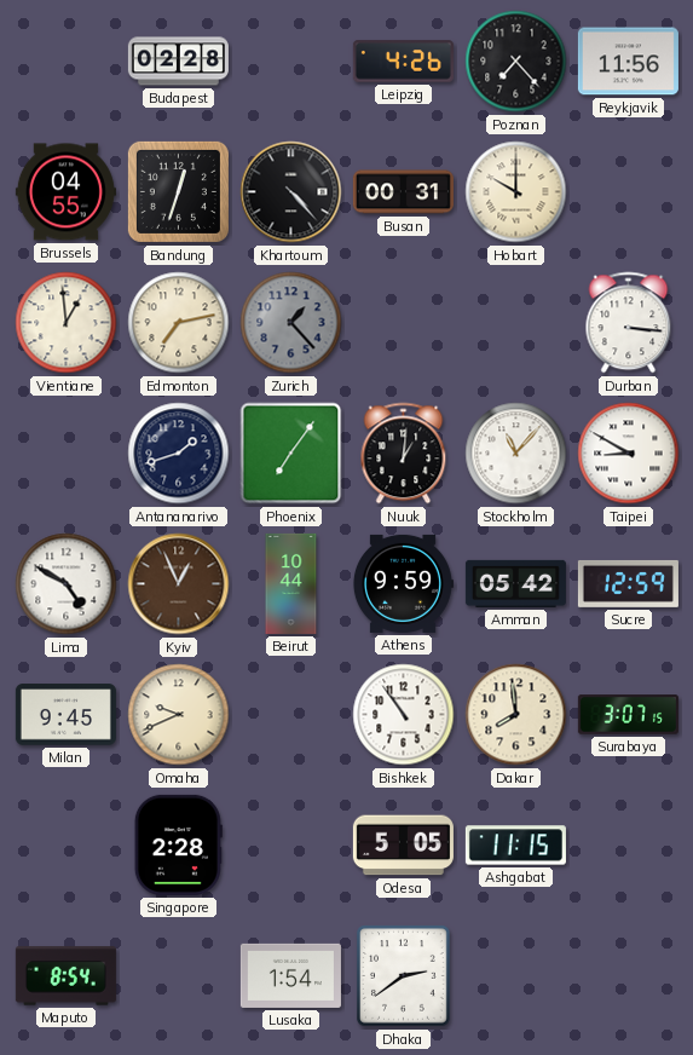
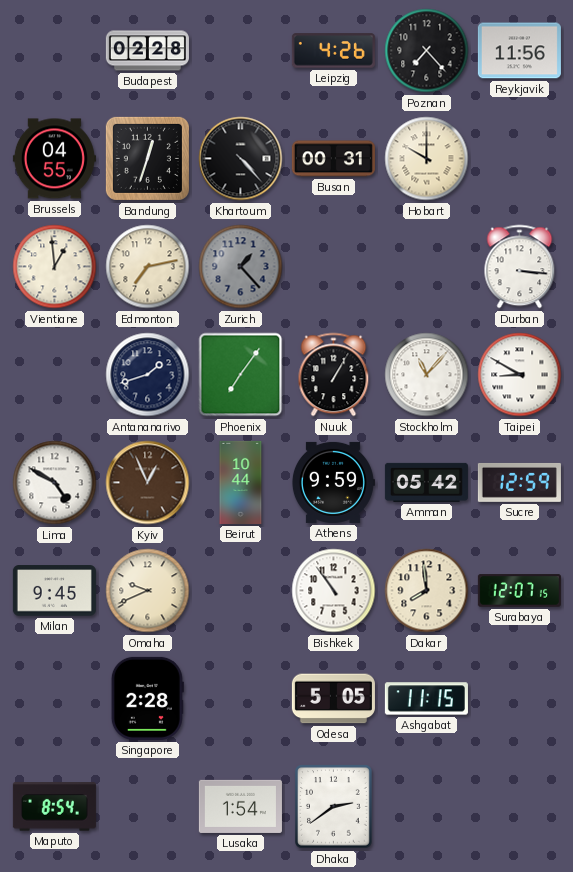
Nuuk: 1:01 -> 1:05 (334, 375)
Surabaya: 3:07 -> 12:07 (519, 591)
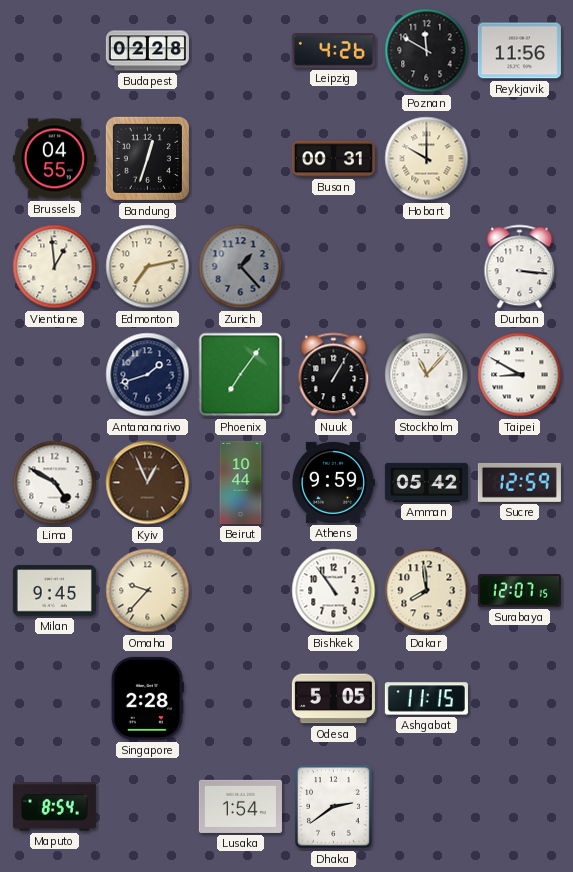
Poznan: 7:23 -> 11:50 (427, 51)
Khartoum: 4:23 -> none (241, 159)
Omaha: 9:41 -> 9:37 (148, 591)
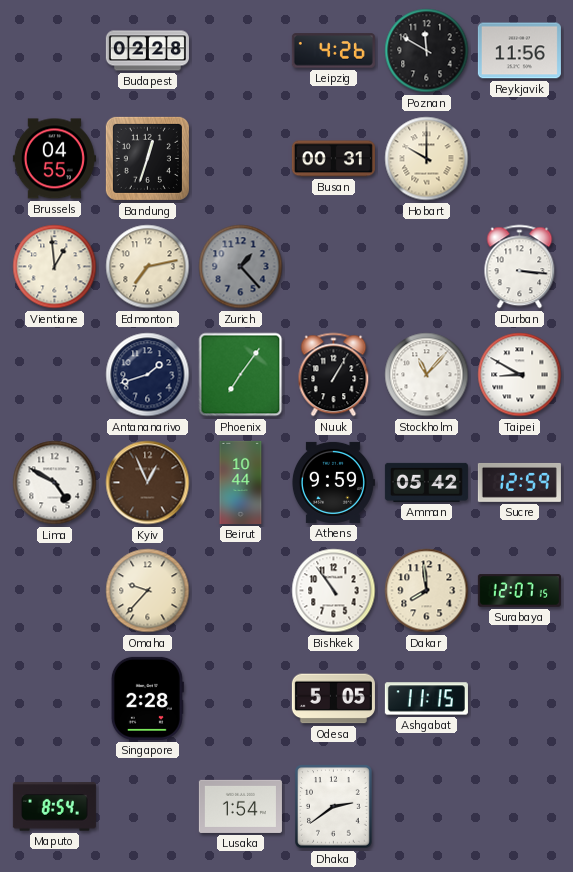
Milan: 9:45 -> none (54, 591)
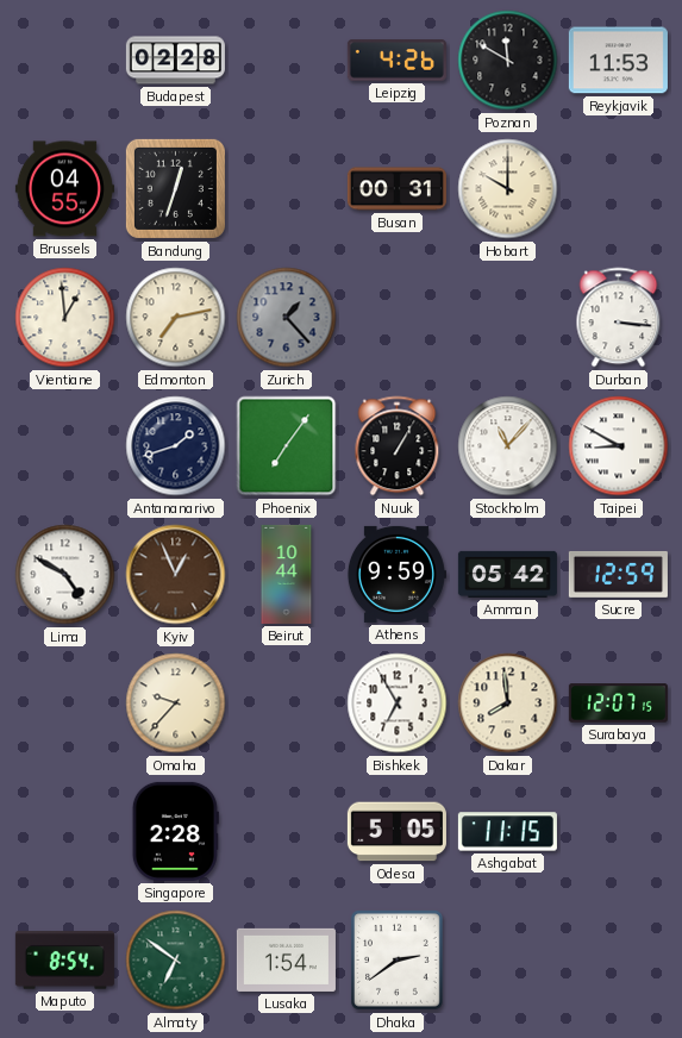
Reykjavik: 11:56 -> 11:53 (618, 61)
Bishkek: 10:54 -> 6:55 (398, 704)
Almaty: none -> 6:51 (176, 961)
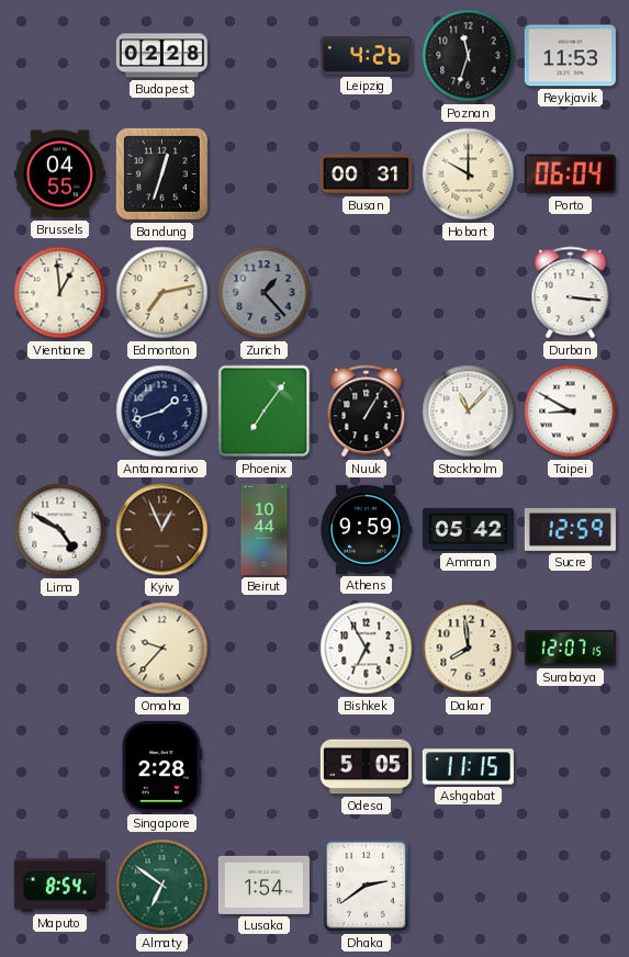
Poznan: 11:50 -> 11:33 (469, 56)
Porto: none -> 06:04 (570, 174)
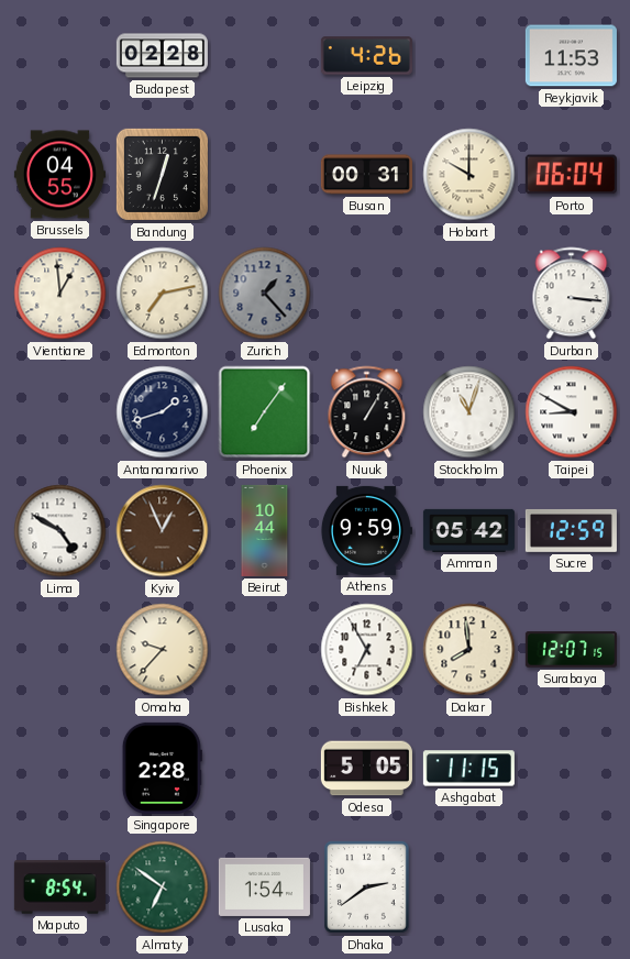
Poznan: 11:33 -> none (469, 56)
Stockholm: 11:07 -> 11:03 (469, 412)
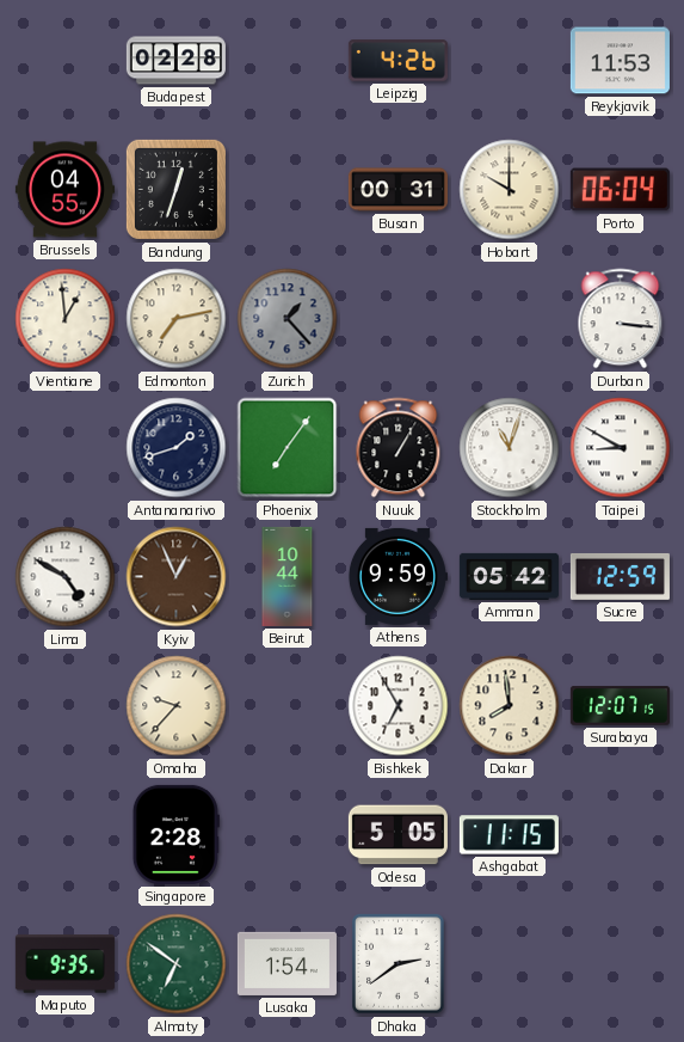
Maputo: 8:54 -> 9:35 (64, 964)
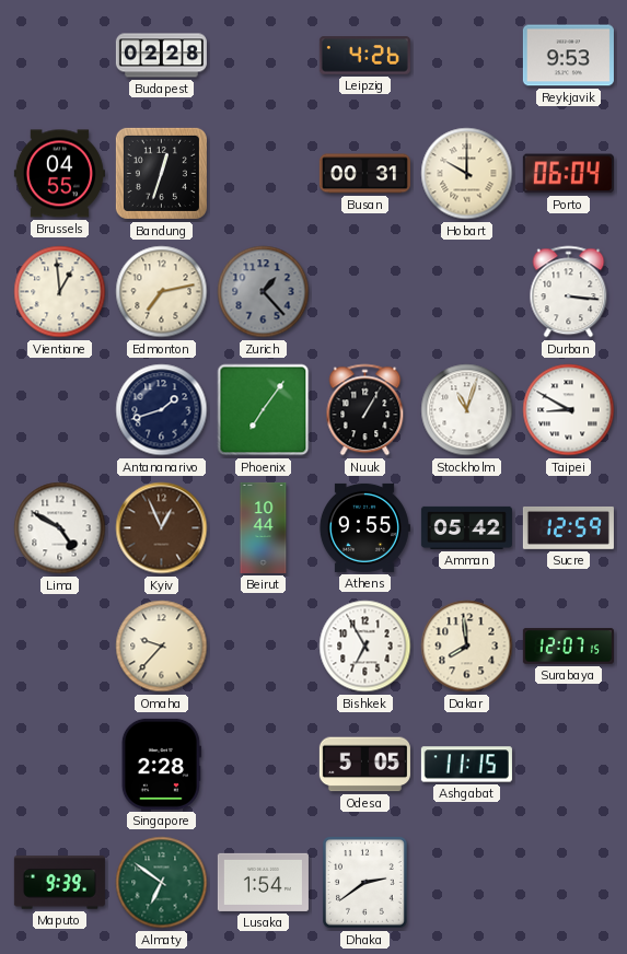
Reykjavik: 11:53 -> 9:53 (568, 56)
Athens: 9:59 -> 9:55 (364, 527)
Maputo: 9:35 -> 9:39 (59, 883)
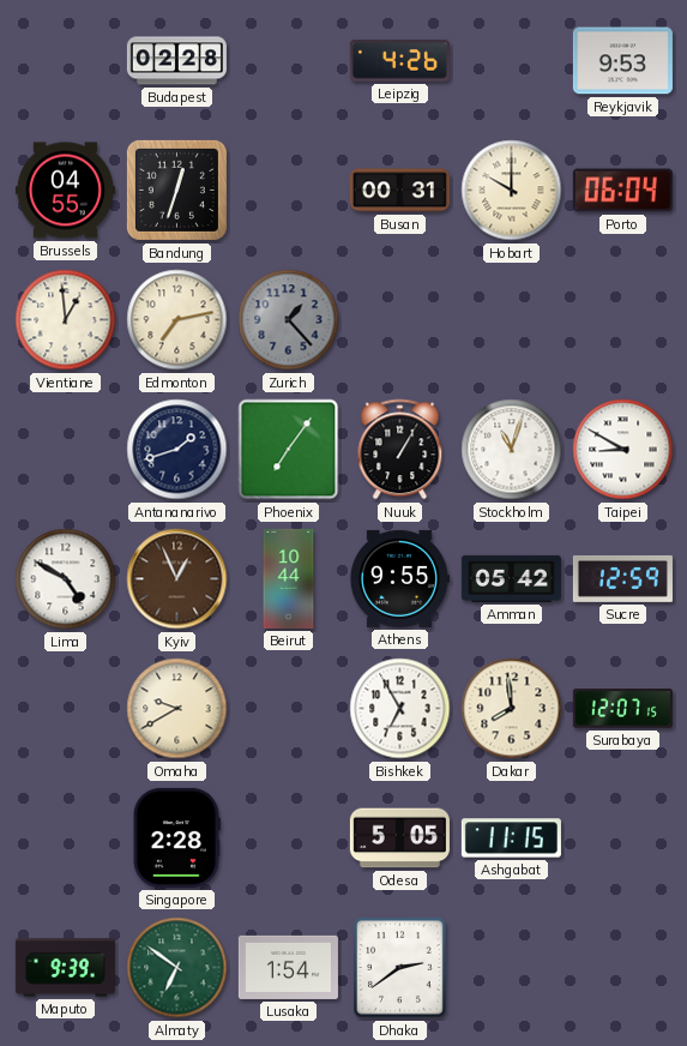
Durban: 3:16 -> none (569, 292)
Omaha: 9:37 -> 9:40 (177, 709)
